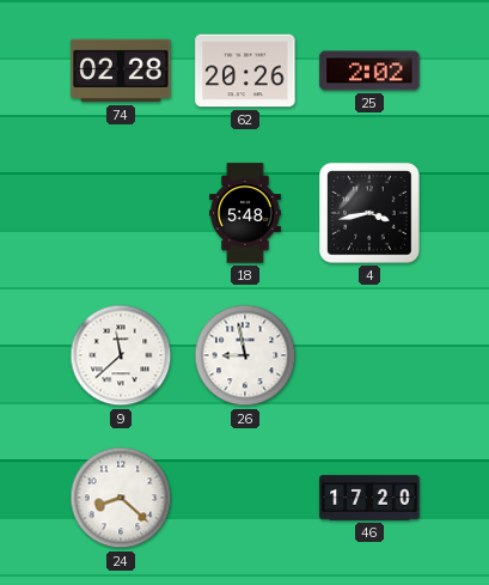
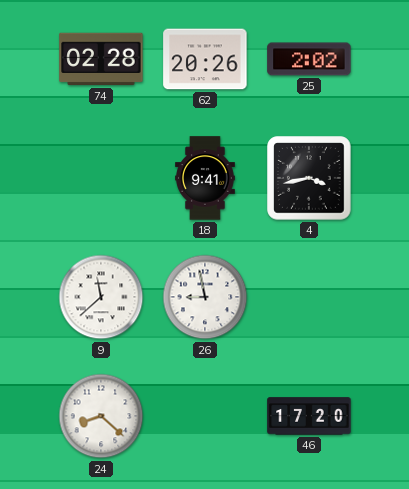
18: 5:48 -> 9:41 (206, 178)
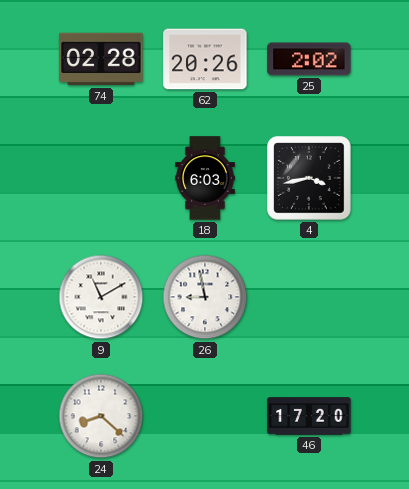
18: 9:41 -> 6:03 (206, 178)
9: 11:38 -> 11:10 (101, 297)
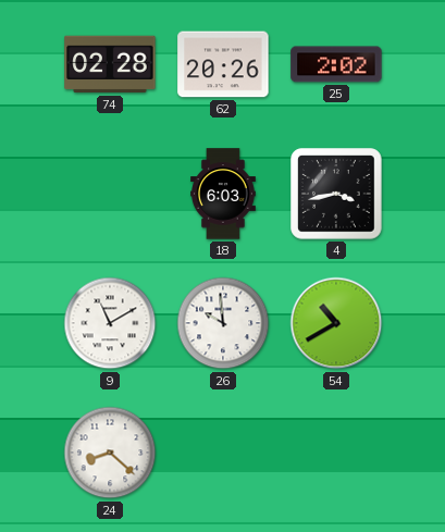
26: 8:58 -> 9:59 (223, 323)
54: none -> 10:40 (336, 323)
46: 17:20 -> none (309, 416)
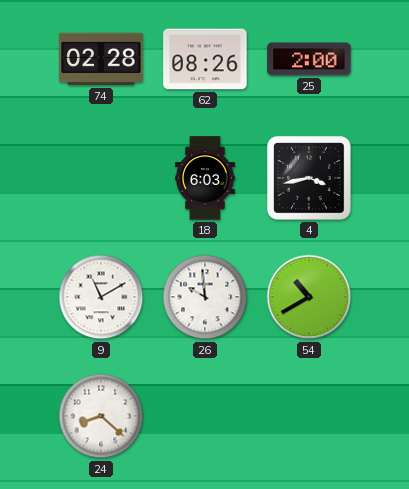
62: 20:26 -> 08:26 (205, 59)
25: 2:02 -> 2:00 (309, 59)
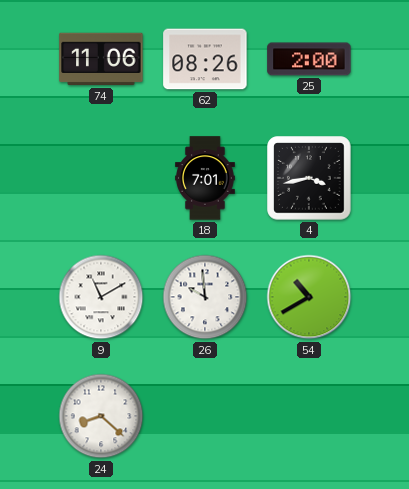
74: 02:28 -> 11:06 (101, 59)
18: 6:03 -> 7:01 (206, 178)
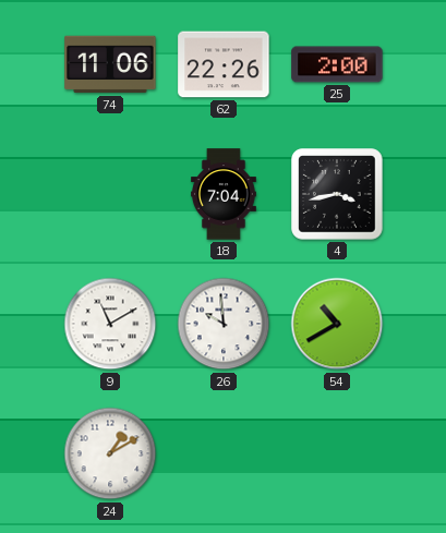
62: 08:26 -> 22:26 (224, 64)
18: 7:01 -> 7:04 (225, 194)
24: 8:22 -> 1:10 (110, 453)
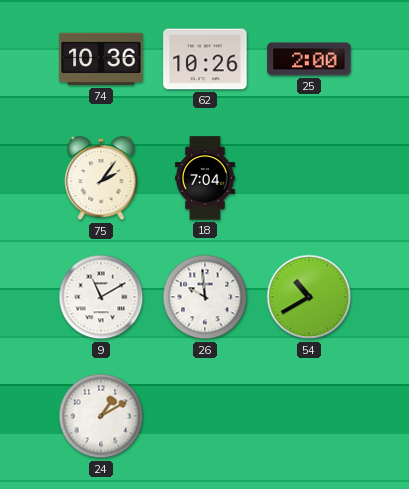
74: 11:06 -> 10:36 (101, 59)
62: 22:26 -> 10:26 (205, 59)
75: none -> 2:06 (101, 178)
4: 3:43 -> none (337, 194)
